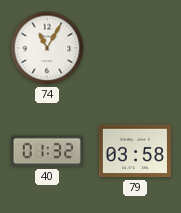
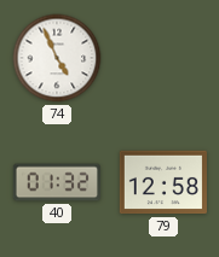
74: 11:05 -> 4:56 (57, 58)
79: 03:58 -> 12:58 (163, 182)
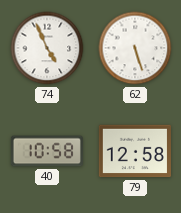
62: none -> 5:27 (135, 48)
40: 01:32 -> 10:58 (47, 151)
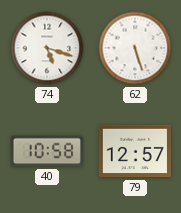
74: 4:56 -> 5:18 (47, 48)
79: 12:58 -> 12:57 (135, 151)
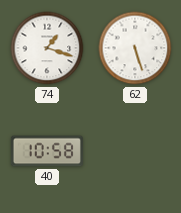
74: 5:18 -> 1:18 (47, 48)
79: 12:57 -> none (135, 151)
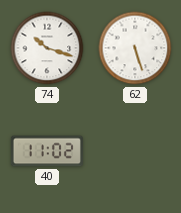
74: 1:18 -> 10:18 (47, 48)
40: 10:58 -> 11:02 (47, 151)
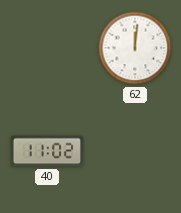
74: 10:18 -> none (47, 48)
62: 5:27 -> 12:01 (135, 48)
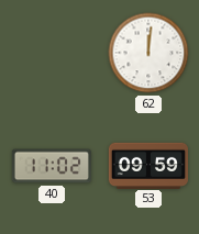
53: none -> 09:59 (147, 165)
